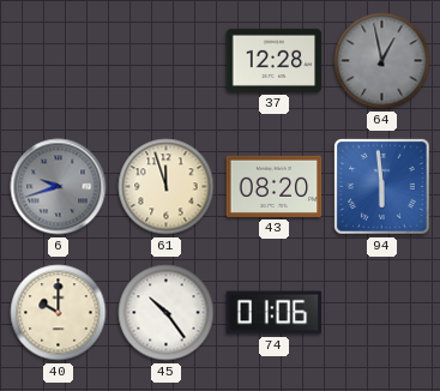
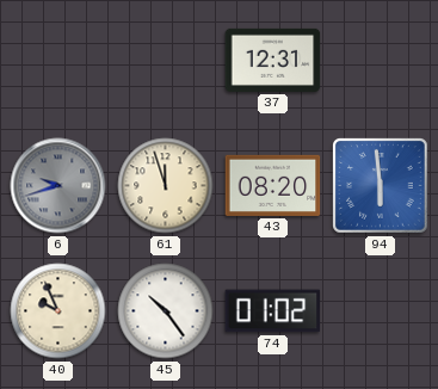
37: 12:28 -> 12:31 (273, 60)
64: 12:58 -> none (382, 61)
40: 10:00 -> 9:56 (58, 311)
74: 01:06 -> 01:02 (273, 311)
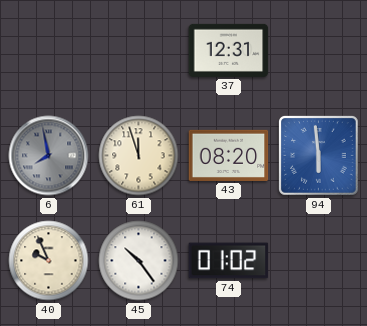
6: 9:42 -> 7:58 (49, 156)
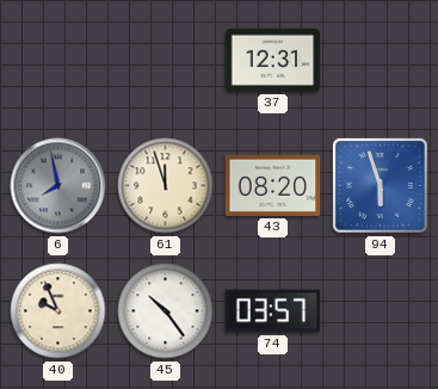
94: 5:59 -> 5:57 (381, 186)
74: 01:02 -> 03:57 (273, 311)
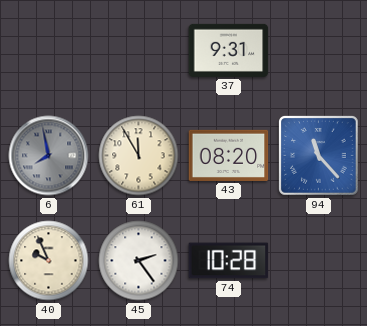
37: 12:31 -> 9:31 (229, 50)
61: 11:57 -> 11:55 (139, 156)
94: 5:57 -> 11:23 (319, 156)
45: 10:24 -> 2:24 (139, 261)
74: 03:57 -> 10:28 (229, 261)
